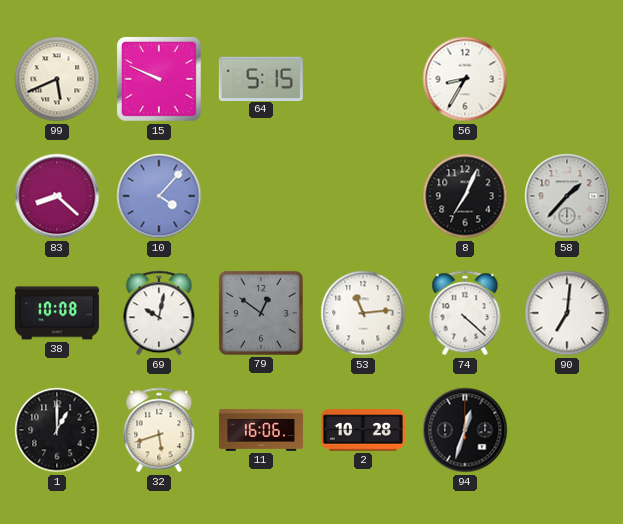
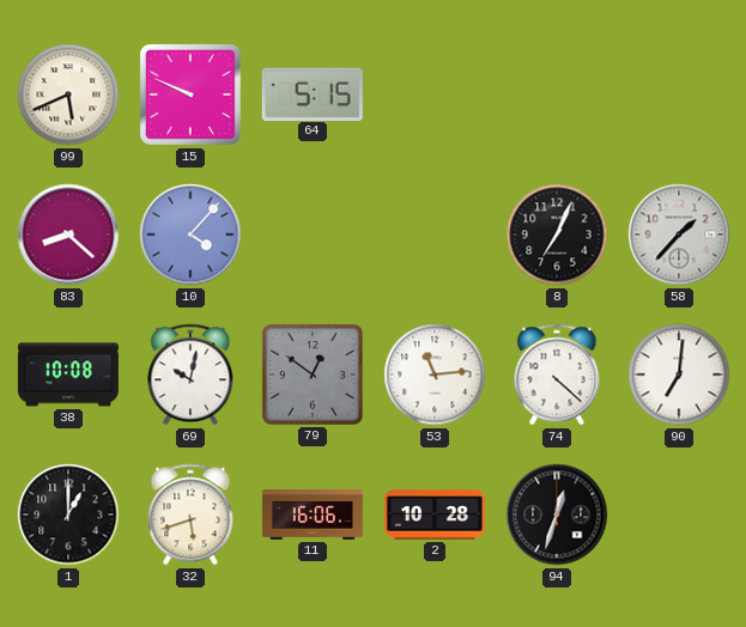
56: 8:35 -> none (465, 79)
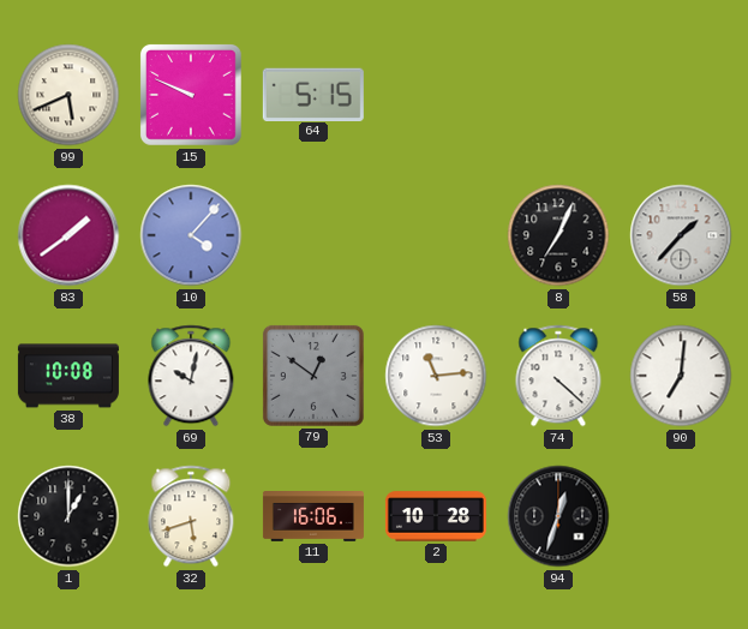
83: 8:22 -> 1:39 (68, 235)
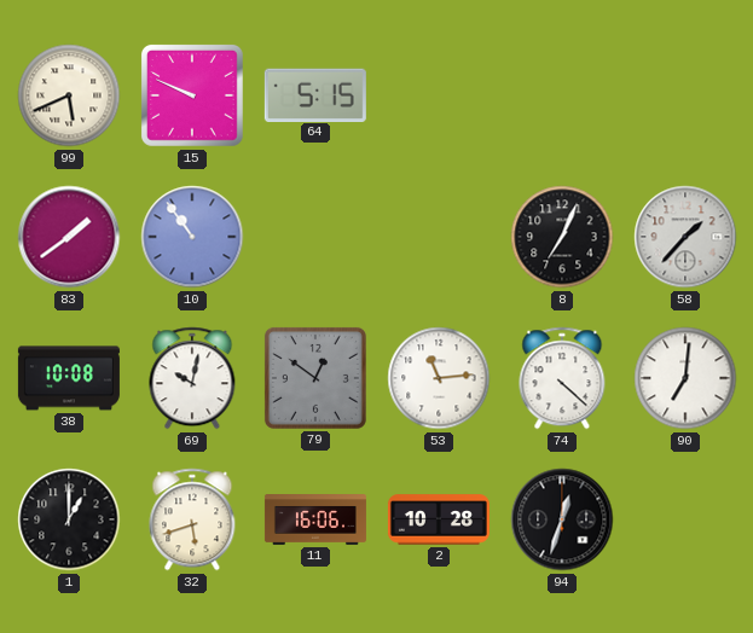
10: 4:07 -> 10:54 (192, 237)
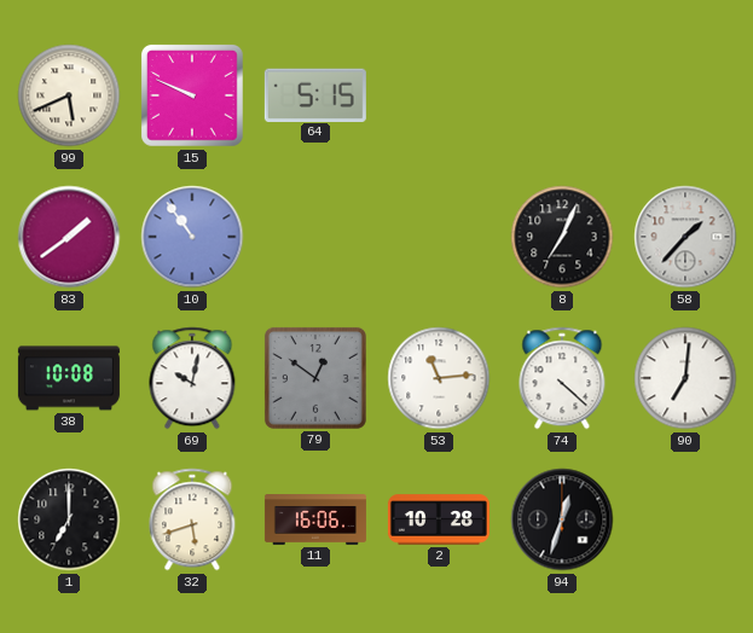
1: 1:00 -> 7:00 (69, 519)
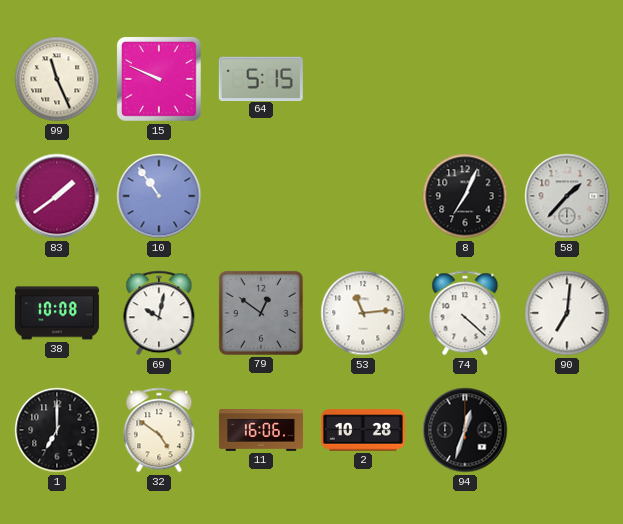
99: 5:41 -> 11:26 (57, 79)
32: 5:42 -> 4:51 (159, 430)
